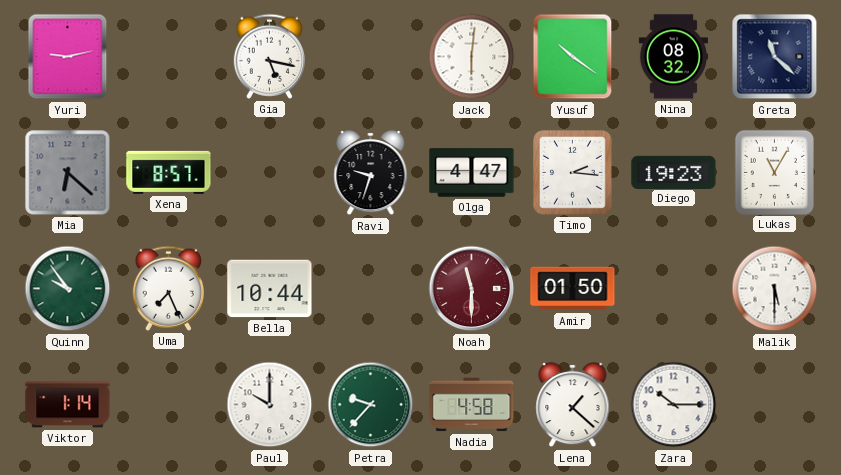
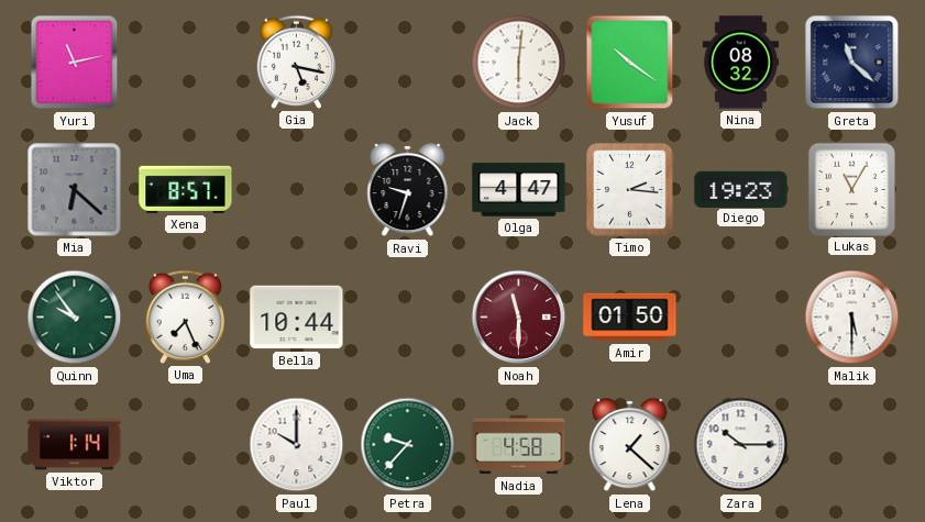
Yuri: 9:13 -> 11:13 (75, 63)
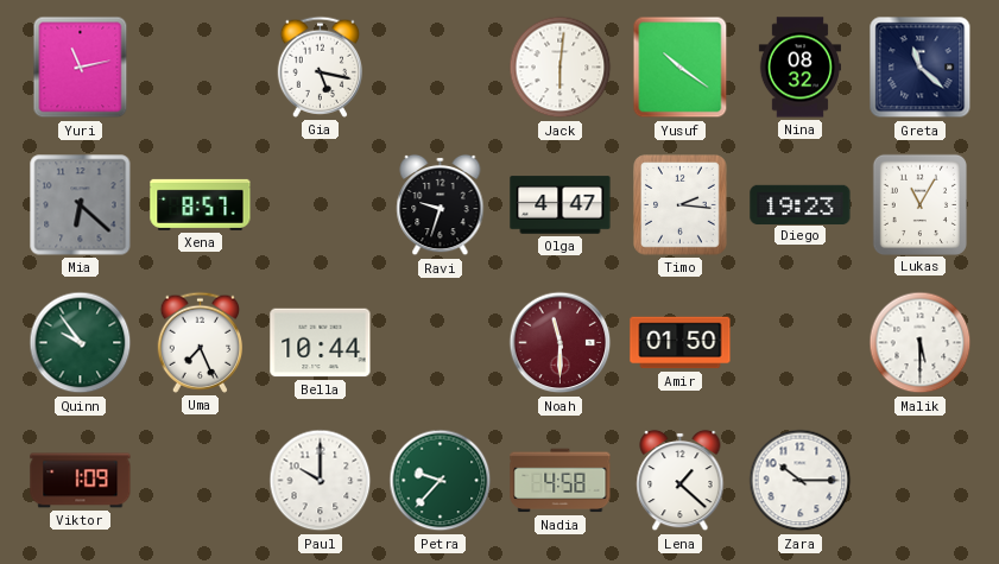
Viktor: 1:14 -> 1:09 (81, 481)
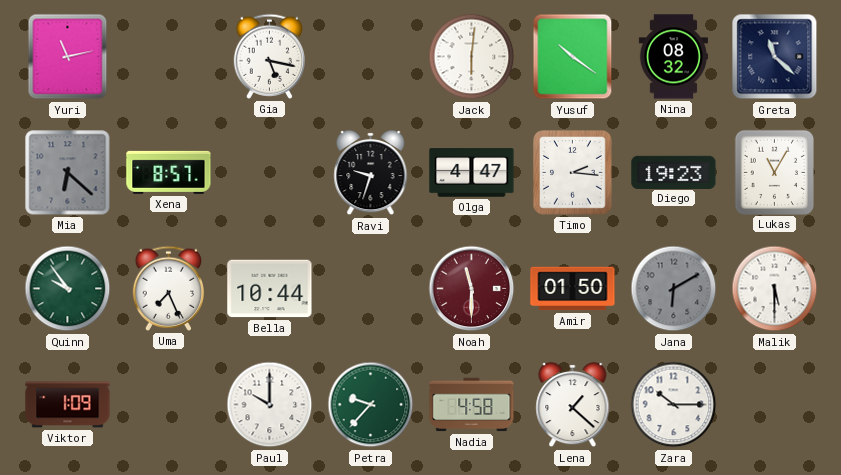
Jana: none -> 6:10 (674, 289)
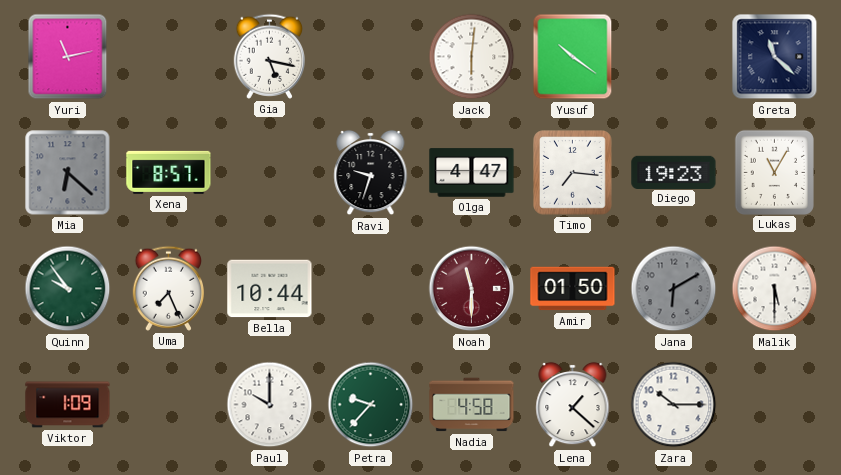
Nina: 08:32 -> none (673, 57)
Timo: 2:16 -> 7:16 (573, 173)
